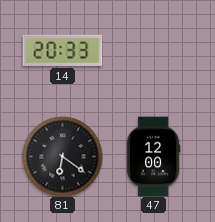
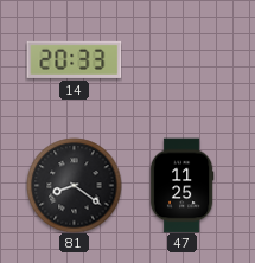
81: 6:21 -> 8:21 (74, 185)
47: 12:00 -> 11:25 (181, 185)
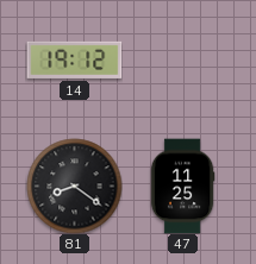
14: 20:33 -> 19:12 (74, 59)
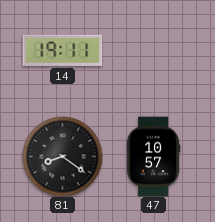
14: 19:12 -> 19:11 (62, 50)
47: 11:25 -> 10:57 (153, 156)
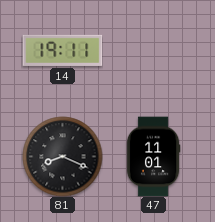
81: 8:21 -> 8:19 (62, 156)
47: 10:57 -> 11:01 (153, 156)
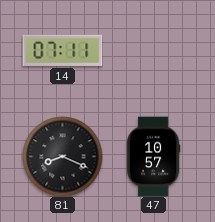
14: 19:11 -> 07:11 (62, 50)
47: 11:01 -> 10:57 (153, 156)
